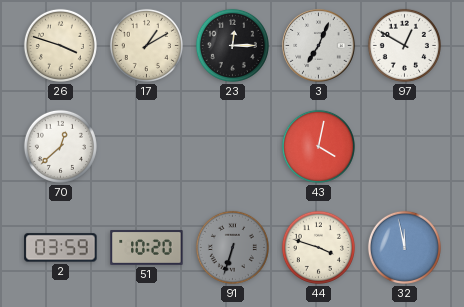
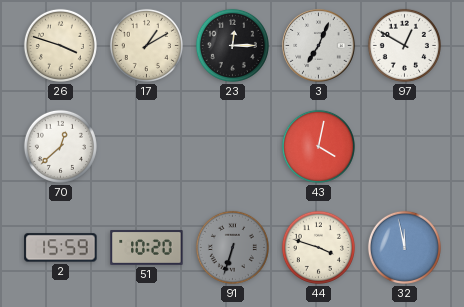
2: 03:59 -> 15:59 (61, 248)
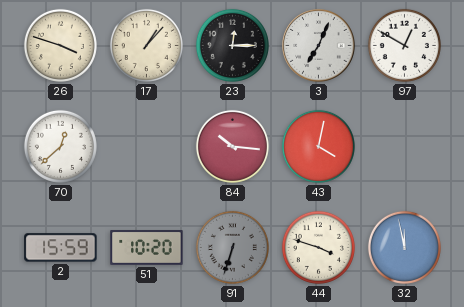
17: 1:10 -> 1:07 (146, 45)
84: none -> 10:16 (232, 146)
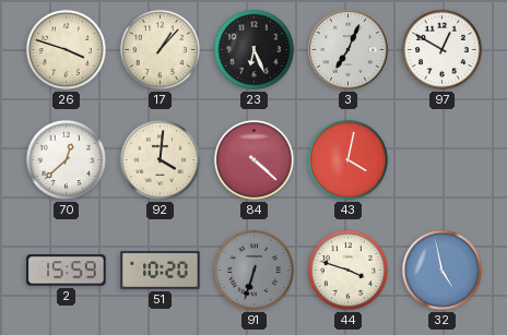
23: 12:15 -> 6:26 (253, 49)
92: none -> 4:01 (160, 159)
84: 10:16 -> 4:22 (253, 159)
32: 11:58 -> 4:58 (441, 270)
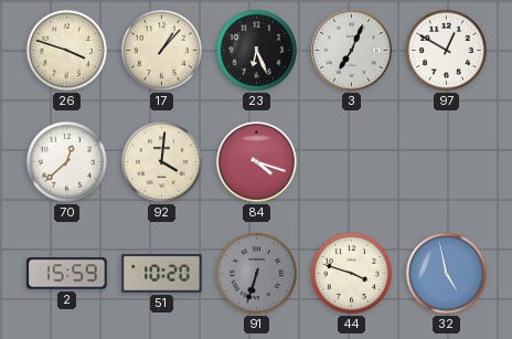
84: 4:22 -> 4:18 (256, 161)
43: 4:02 -> none (347, 159)
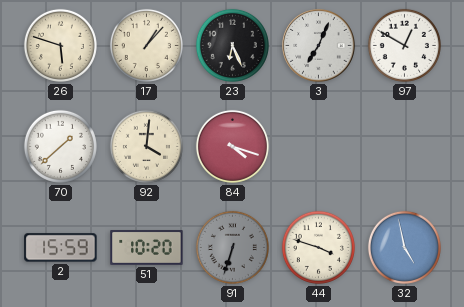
26: 3:48 -> 5:48 (60, 45)
70: 12:38 -> 1:38 (60, 146)
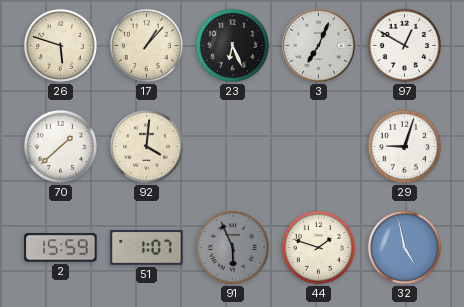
84: 4:18 -> none (232, 146)
29: none -> 9:03 (404, 146)
51: 10:20 -> 1:07 (147, 248)
91: 6:33 -> 5:56 (232, 247)
44: 3:48 -> 1:48 (318, 247)
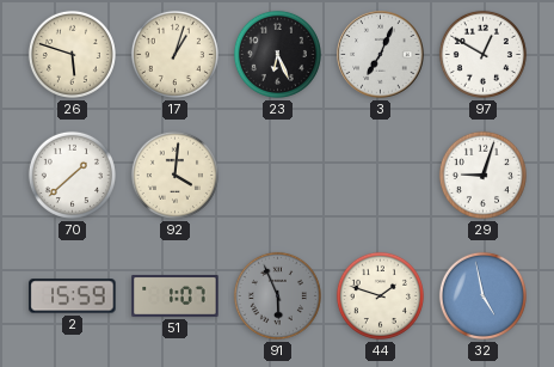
17: 1:07 -> 1:03 (174, 54)
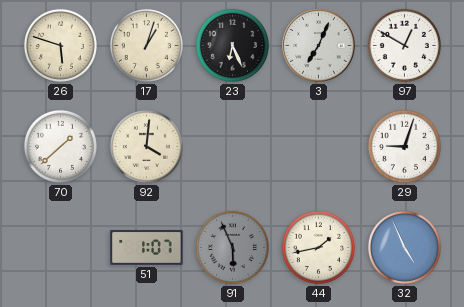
2: 15:59 -> none (73, 296)
44: 1:48 -> 1:43 (318, 247)
32: 4:58 -> 4:56 (404, 247)
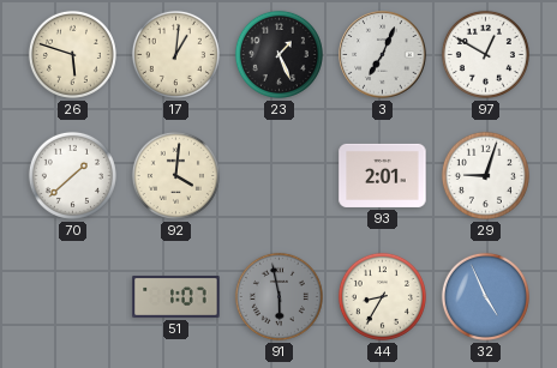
17: 1:03 -> 1:01 (175, 54)
23: 6:26 -> 1:26 (278, 54)
93: none -> 2:01 (383, 175)
91: 5:56 -> 5:58 (278, 296)
44: 1:43 -> 8:35 (382, 296)
